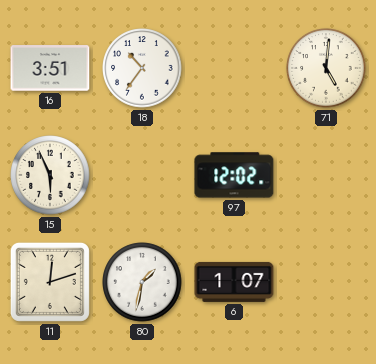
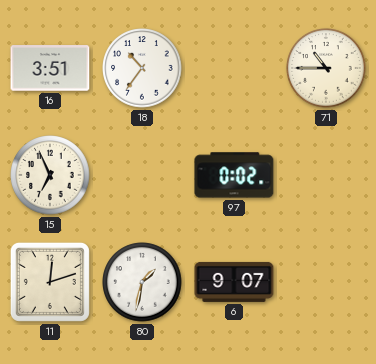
71: 5:01 -> 10:45 (326, 68)
15: 5:56 -> 6:56 (50, 175)
97: 12:02 -> 0:02 (234, 175)
6: 1:07 -> 9:07 (234, 282)
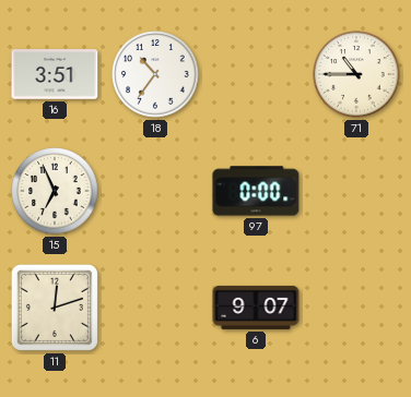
97: 0:02 -> 0:00 (256, 191)
80: 1:32 -> none (142, 282)
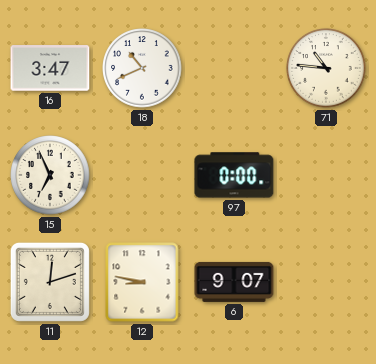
16: 3:51 -> 3:47 (50, 68)
18: 10:36 -> 10:41 (142, 68)
71: 10:45 -> 10:46 (326, 68)
12: none -> 8:47 (142, 282)
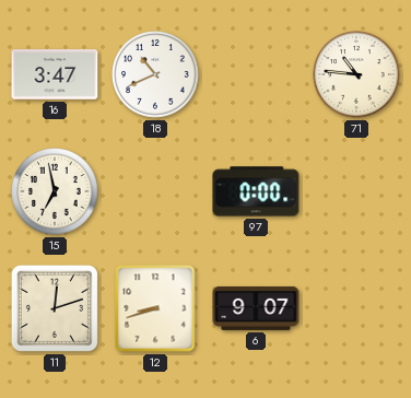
15: 6:56 -> 6:58 (55, 191)
12: 8:47 -> 8:42 (155, 308)
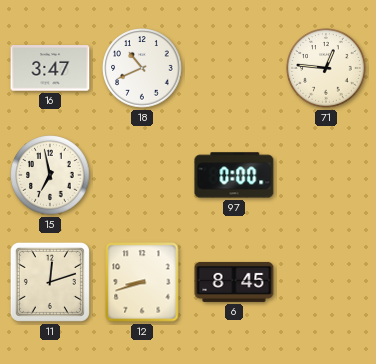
71: 10:46 -> 12:46 (326, 68)
6: 9:07 -> 8:45 (234, 282)
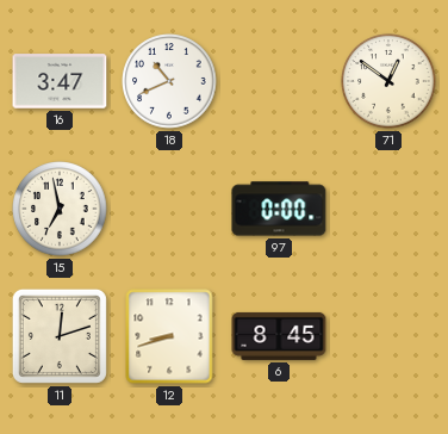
71: 12:46 -> 12:51 (388, 81)
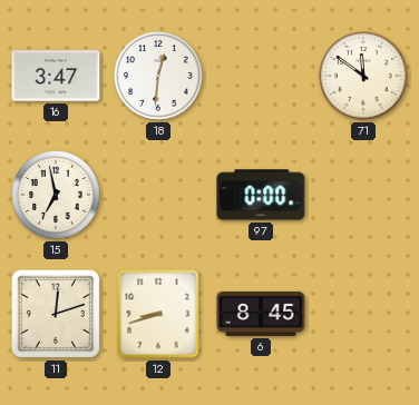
18: 10:41 -> 12:31 (158, 76)
71: 12:51 -> 11:51 (363, 76)
